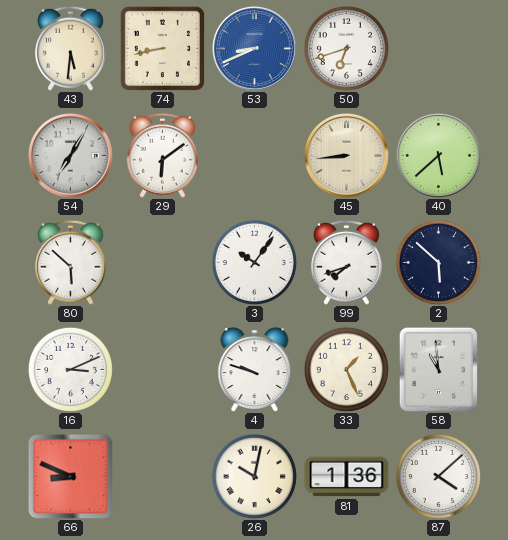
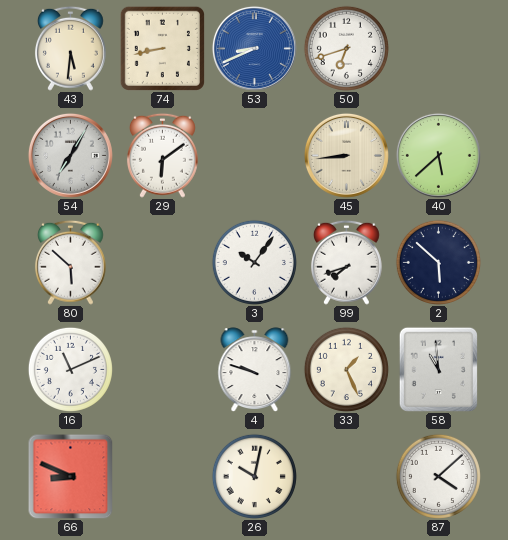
16: 3:11 -> 11:11 (70, 369)
81: 1:36 -> none (347, 477)
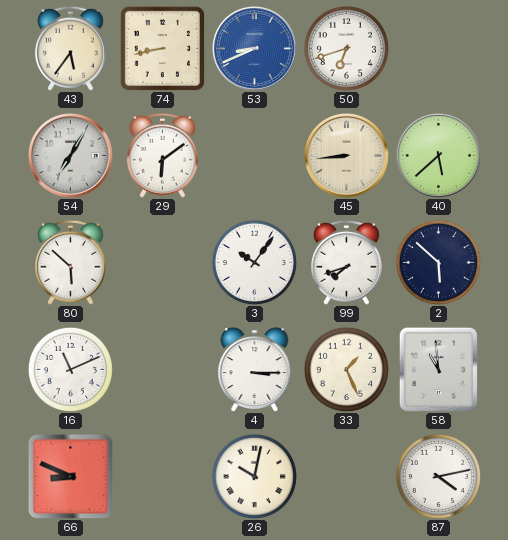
43: 5:31 -> 5:36 (70, 48)
4: 9:48 -> 3:15 (255, 370)
87: 4:08 -> 4:13 (438, 476)
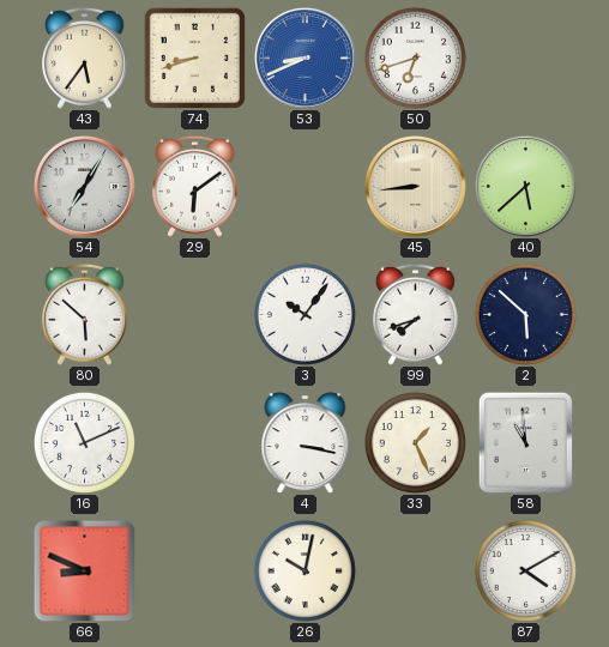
74: 8:43 -> 8:42 (194, 58)
4: 3:15 -> 3:17 (306, 443)
87: 4:13 -> 4:10 (525, 570)
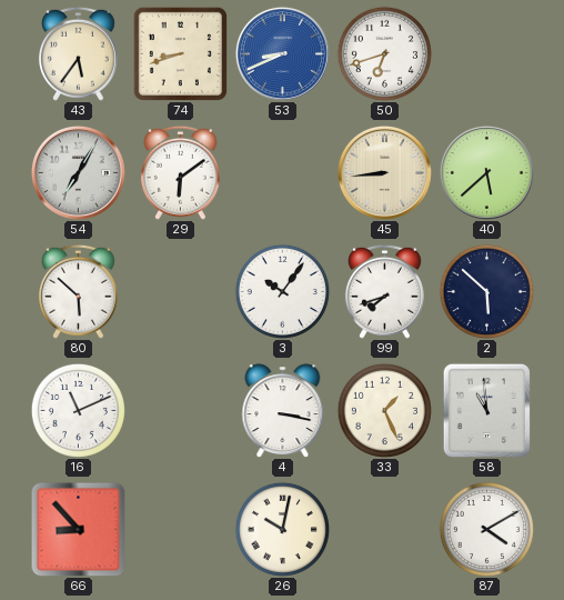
66: 8:49 -> 8:53 (78, 529)
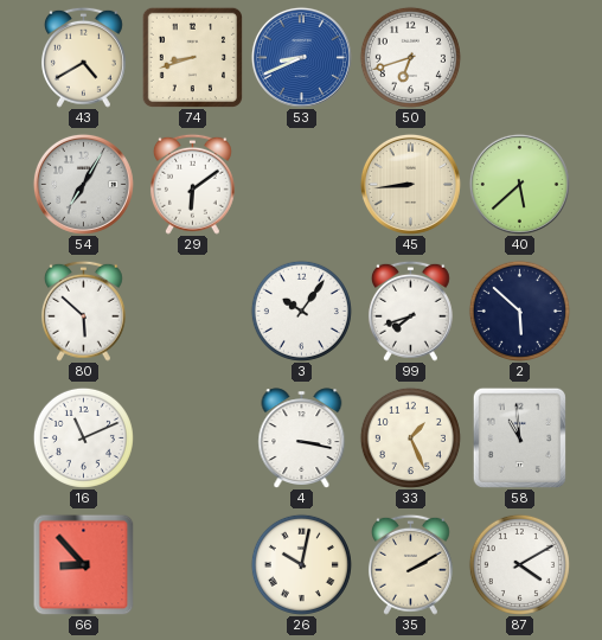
43: 5:36 -> 4:40 (83, 57)
35: none -> 2:10 (410, 564)
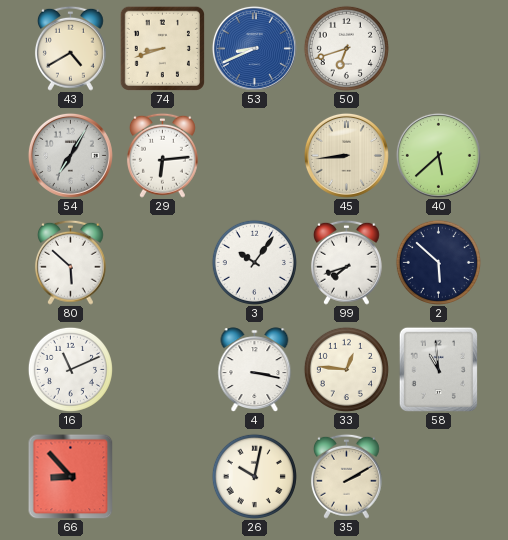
29: 6:09 -> 6:14 (162, 155)
33: 1:26 -> 12:46 (346, 369)
87: 4:10 -> none (519, 564)
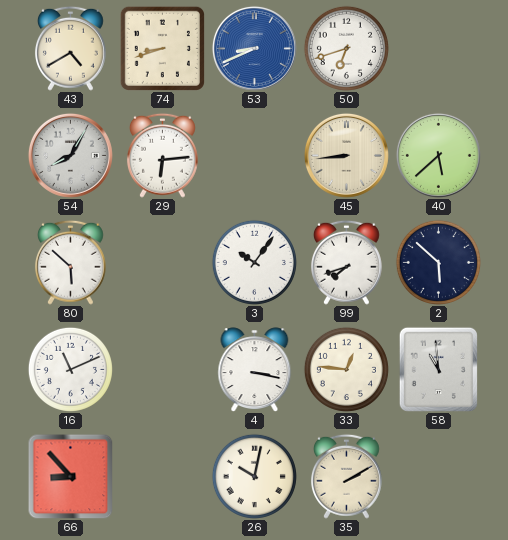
54: 7:05 -> 8:05 (70, 155)
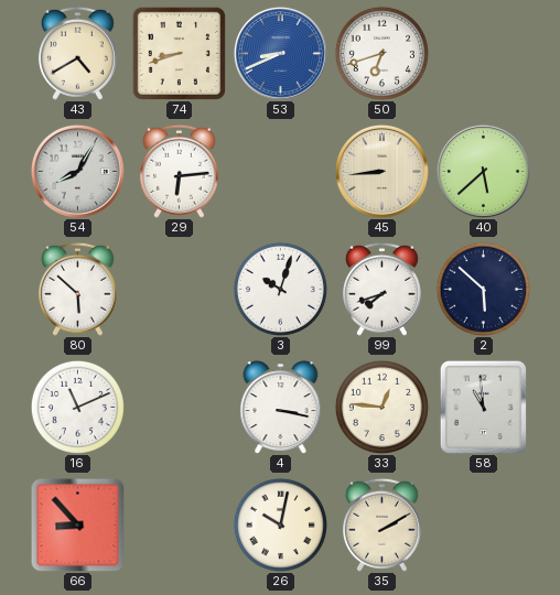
3: 10:06 -> 10:03 (280, 289)
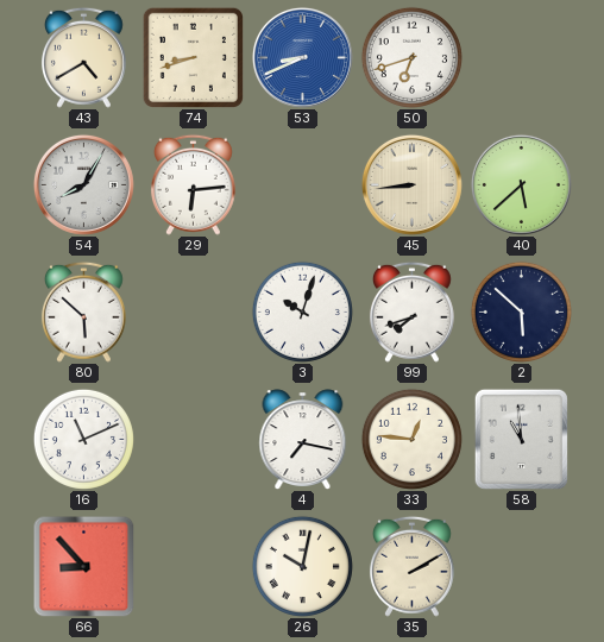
4: 3:17 -> 7:17 (303, 440)
